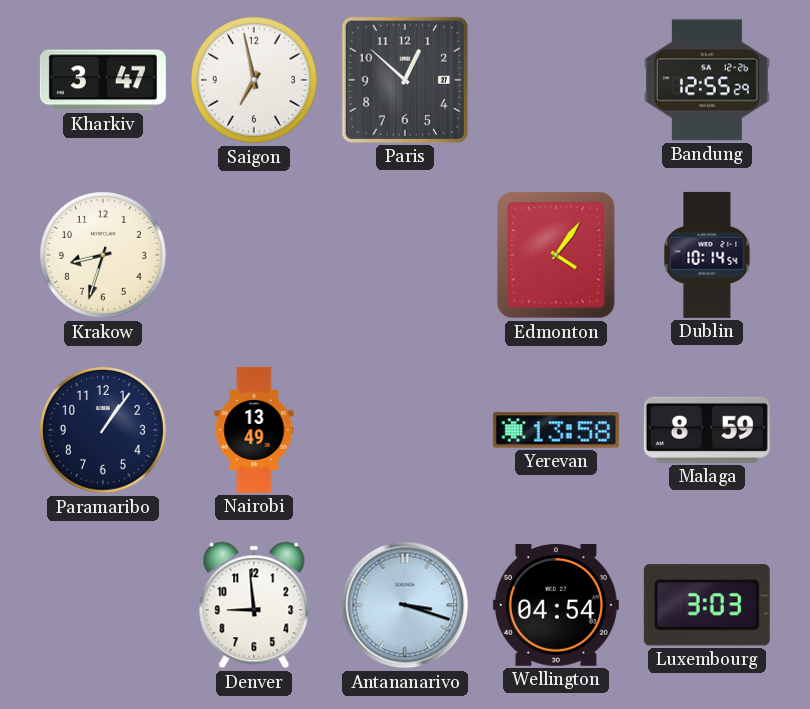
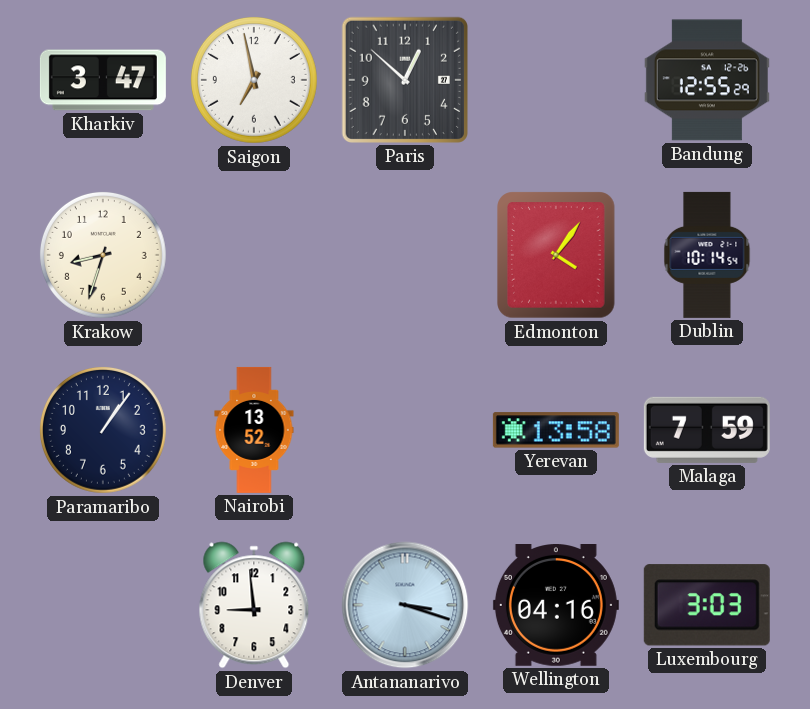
Nairobi: 13:49 -> 13:52 (254, 430)
Malaga: 8:59 -> 7:59 (707, 430)
Wellington: 04:54 -> 04:16 (556, 606)
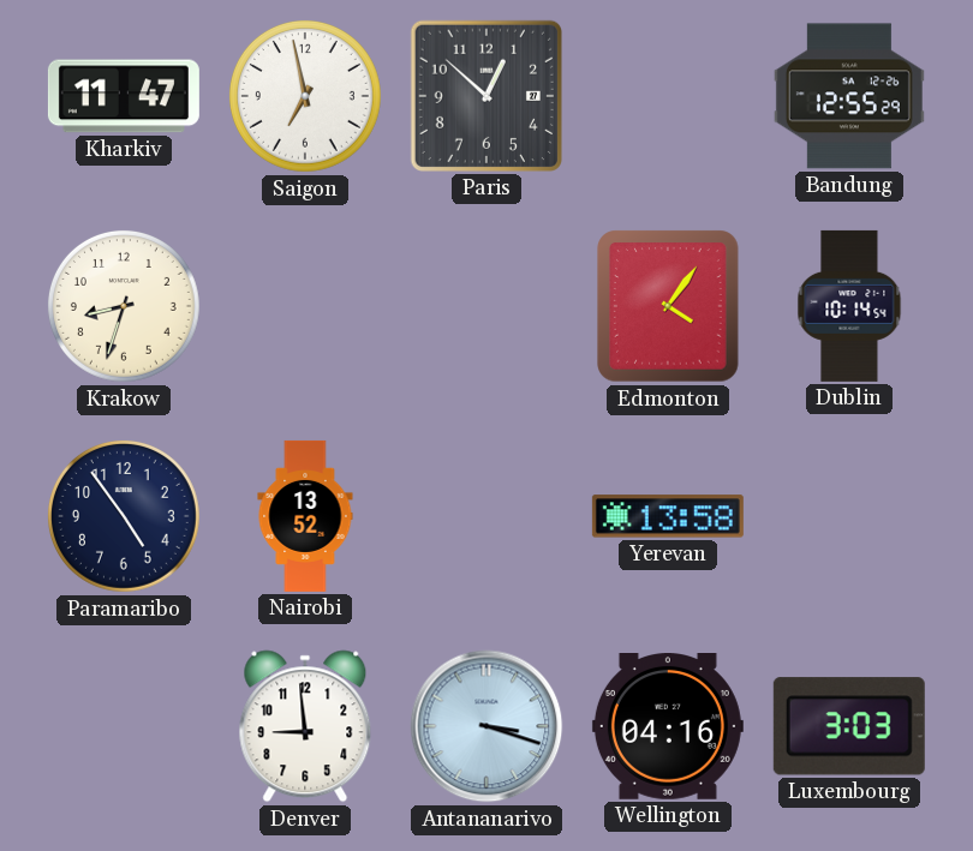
Kharkiv: 3:47 -> 11:47 (124, 96)
Paramaribo: 1:06 -> 4:54 (124, 516)
Malaga: 7:59 -> none (707, 430)
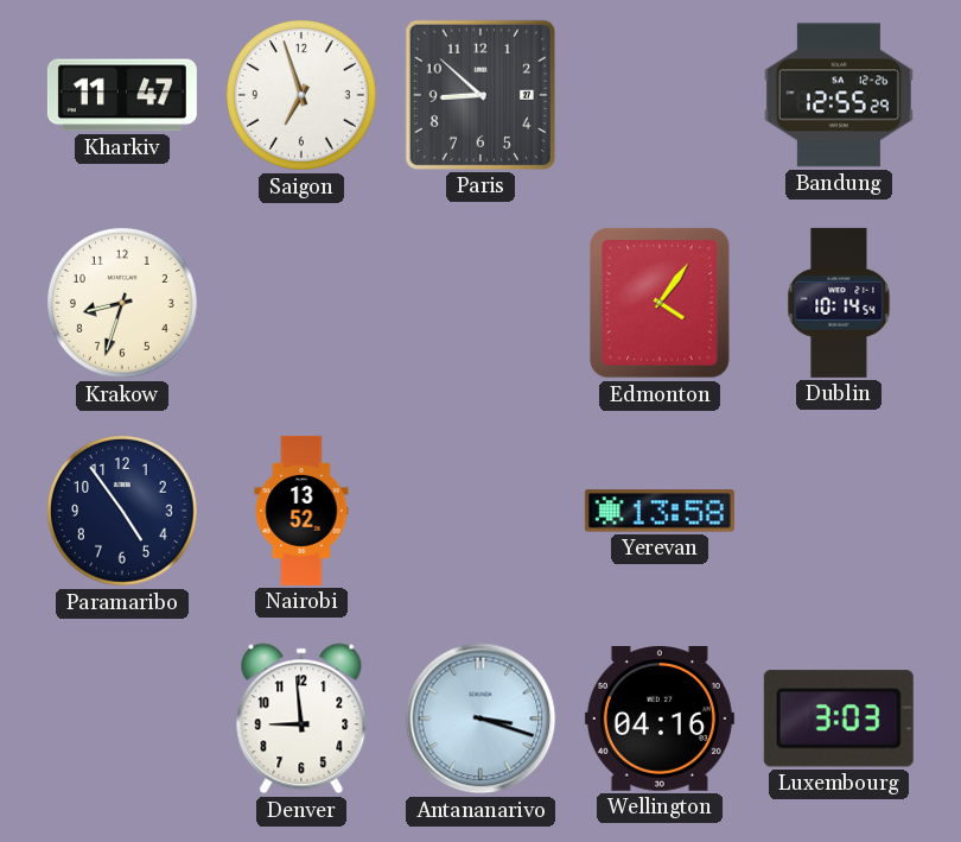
Saigon: 6:58 -> 6:57 (301, 95)
Paris: 12:52 -> 8:52 (480, 95)
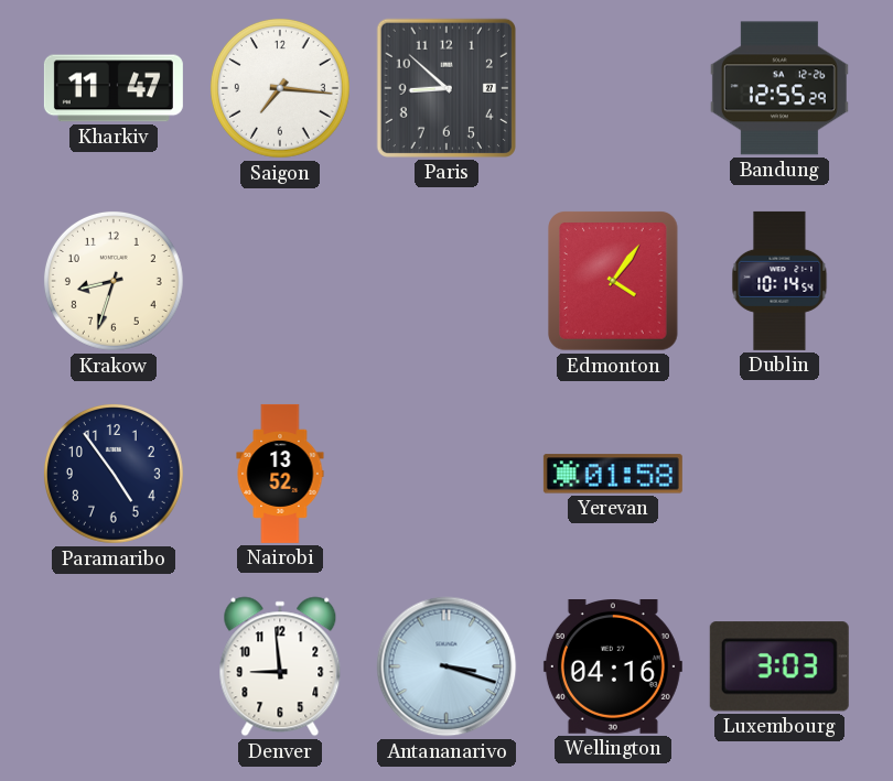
Saigon: 6:57 -> 7:16 (280, 88)
Yerevan: 13:58 -> 01:58 (613, 474)
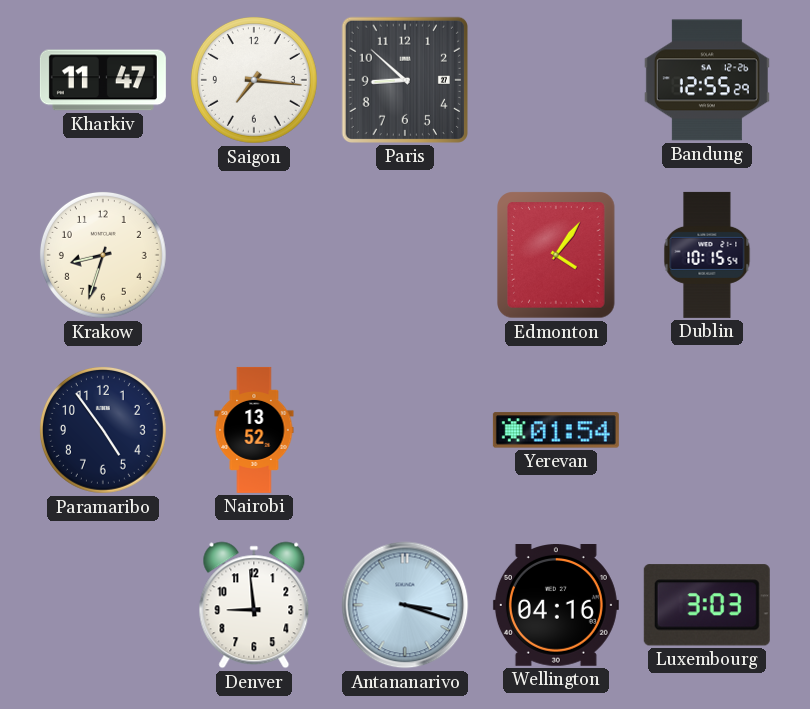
Dublin: 10:14 -> 10:15 (707, 255)
Yerevan: 01:58 -> 01:54 (556, 430)
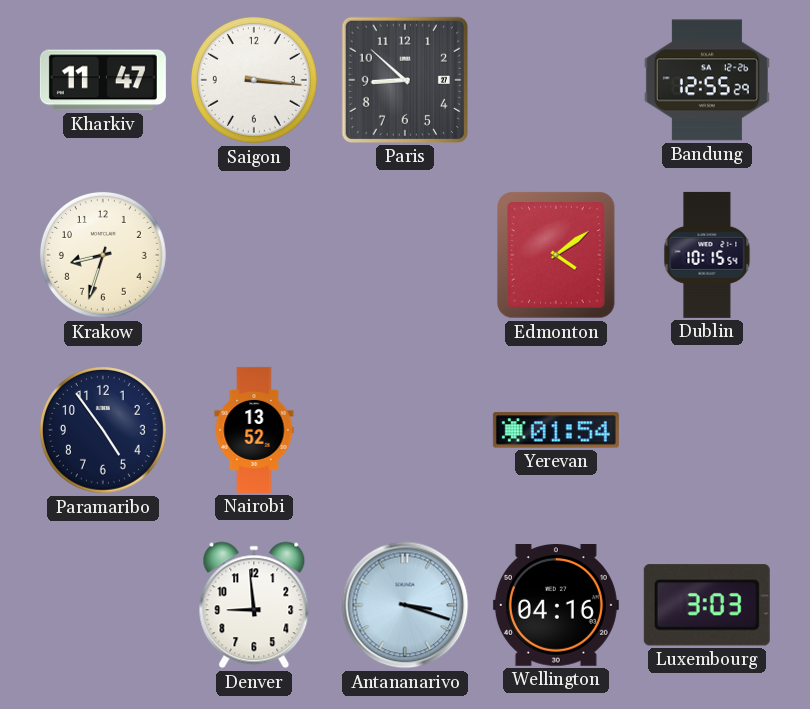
Saigon: 7:16 -> 3:16 (254, 80)
Edmonton: 4:06 -> 4:09 (556, 255)
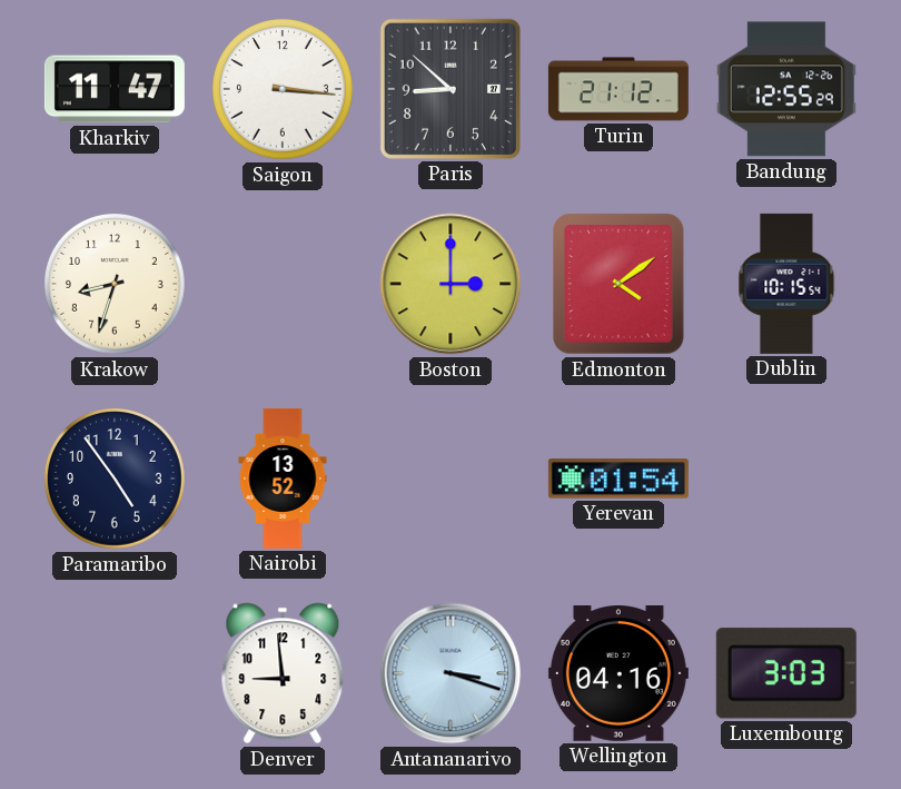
Turin: none -> 21:12 (618, 89)
Boston: none -> 3:00 (450, 284)
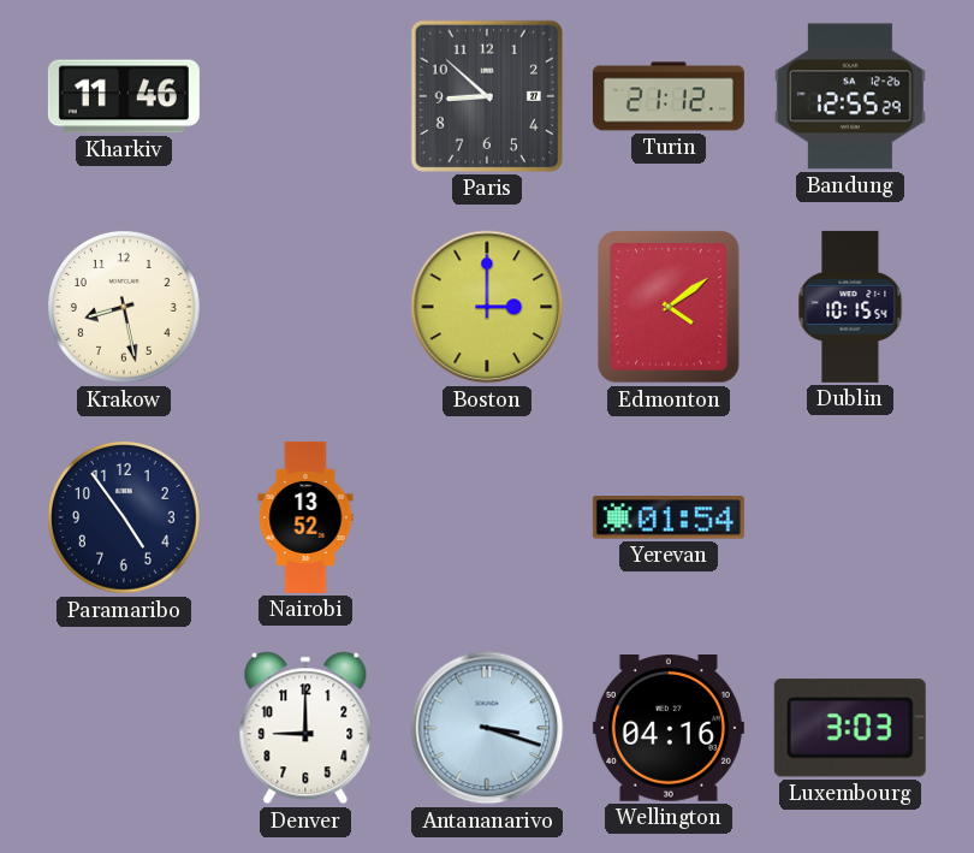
Kharkiv: 11:47 -> 11:46 (124, 96)
Saigon: 3:16 -> none (283, 89)
Krakow: 8:33 -> 8:28 (124, 307)
Denver: 8:59 -> 9:00 (305, 728)
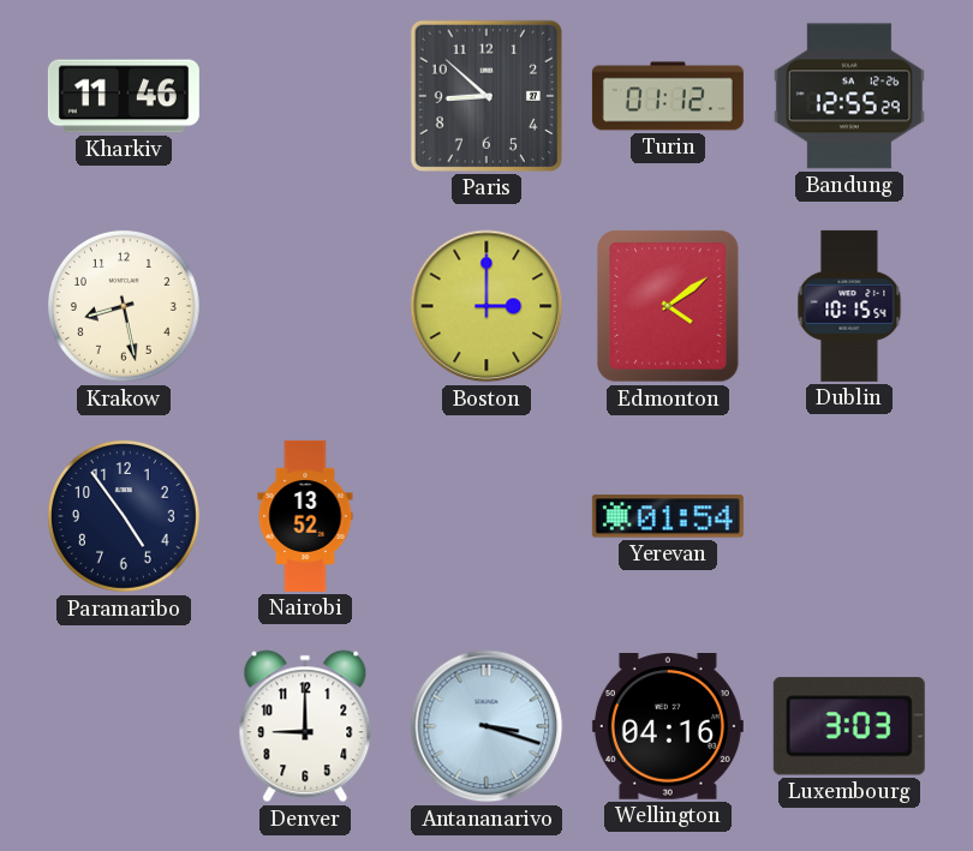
Turin: 21:12 -> 01:12 (668, 96)
